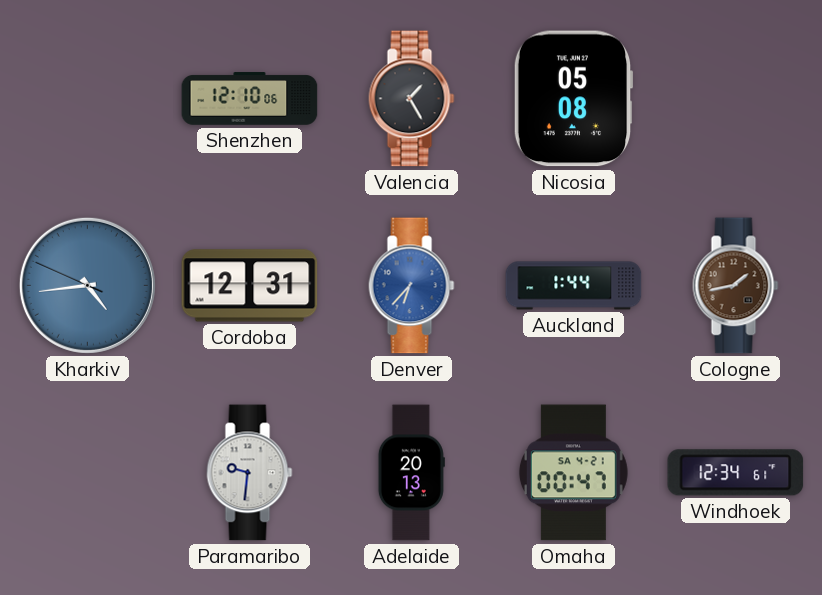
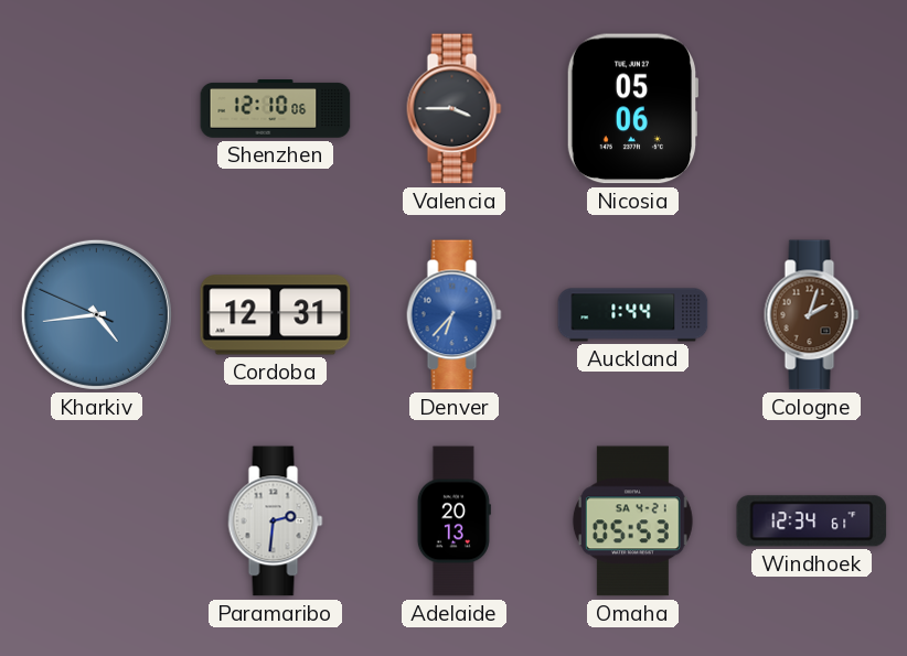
Valencia: 1:25 -> 3:45 (455, 109)
Nicosia: 05:08 -> 05:06 (632, 109)
Cologne: 1:43 -> 2:03 (812, 315)
Paramaribo: 9:31 -> 2:31 (276, 521)
Omaha: 00:47 -> 05:53 (632, 521)
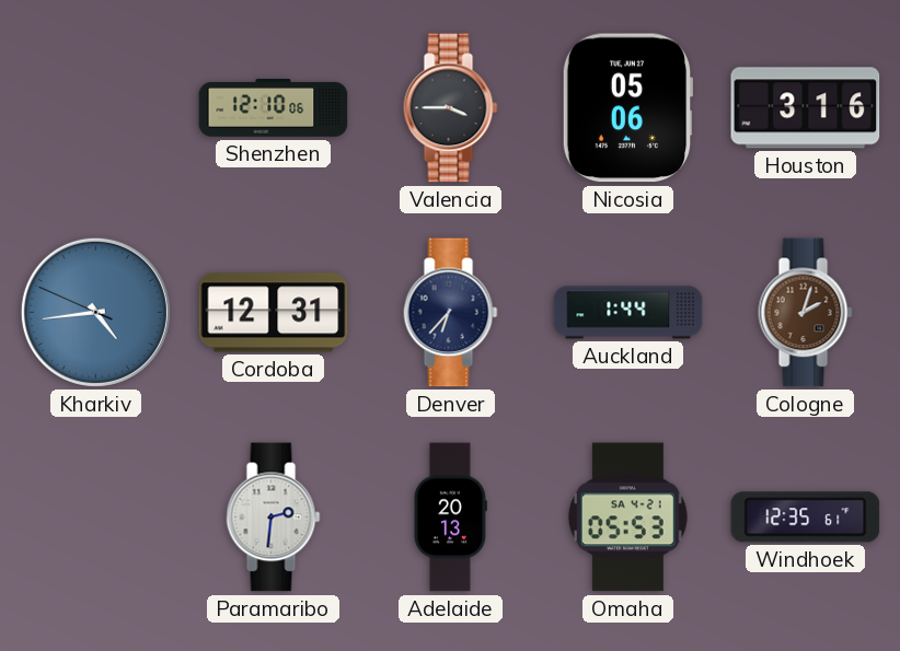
Houston: none -> 3:16 (806, 108)
Denver dial: blue -> navy (451, 313)
Windhoek: 12:34 -> 12:35 (806, 518)
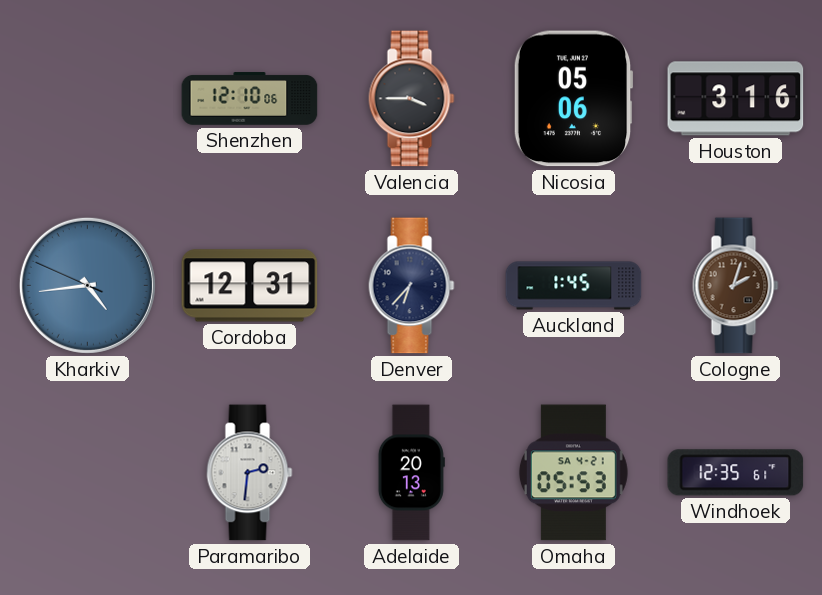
Auckland: 1:44 -> 1:45 (574, 286)
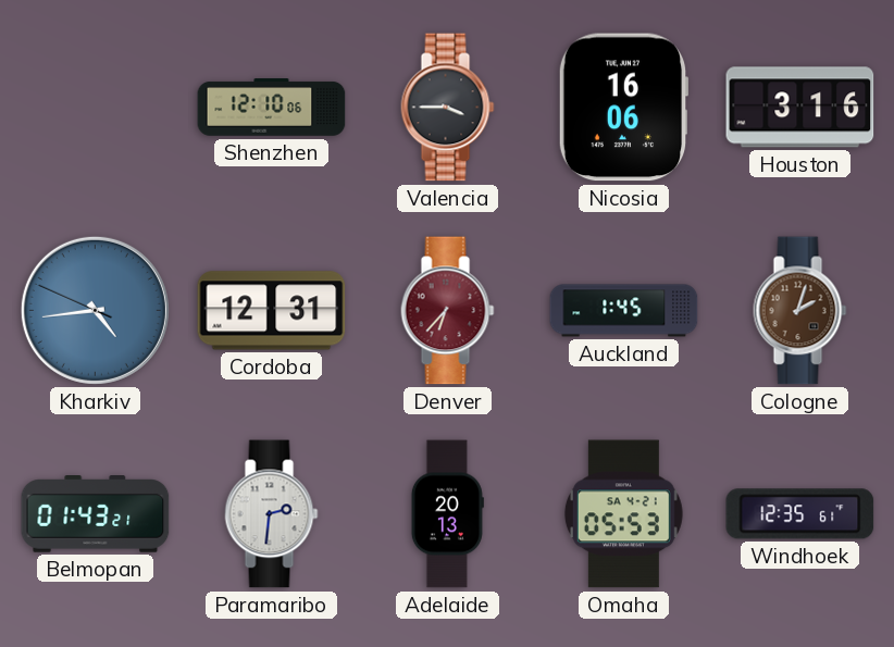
Nicosia: 05:06 -> 16:06 (623, 108)
Denver dial: navy -> burgundy (448, 311)
Belmopan: none -> 01:43 (96, 514)
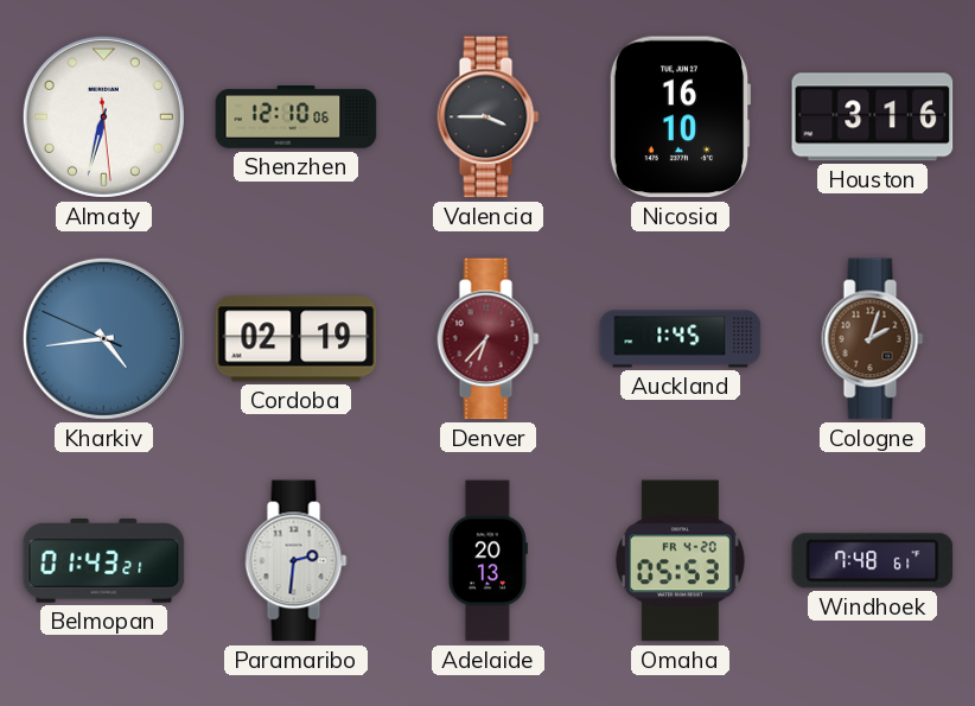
Almaty: none -> 6:32 (103, 116)
Nicosia: 16:06 -> 16:10 (680, 117)
Cordoba: 12:31 -> 02:19 (297, 339)
Omaha date: SA 4-21 -> FR 4-20 (680, 561)
Windhoek: 12:35 -> 7:48 (873, 561)
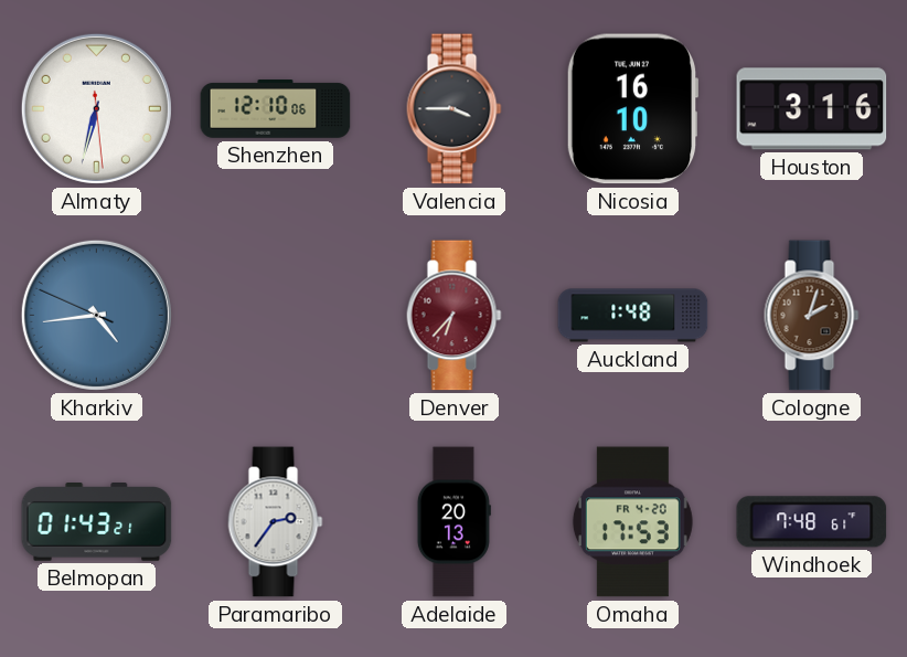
Cordoba: 02:19 -> none (297, 339)
Auckland: 1:45 -> 1:48 (633, 316)
Paramaribo: 2:31 -> 2:36 (276, 522)
Omaha: 05:53 -> 17:53 (632, 522)
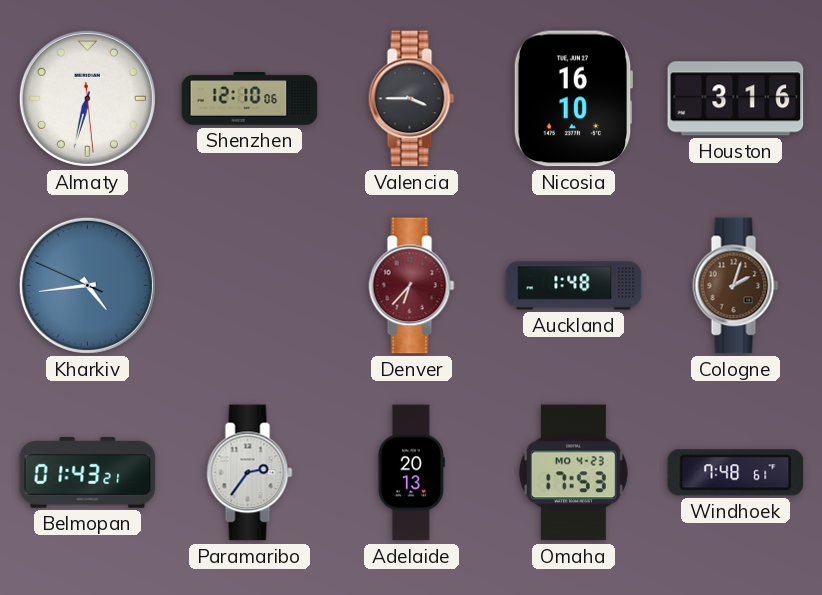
Omaha date: FR 4-20 -> MO 4-23 (573, 473)
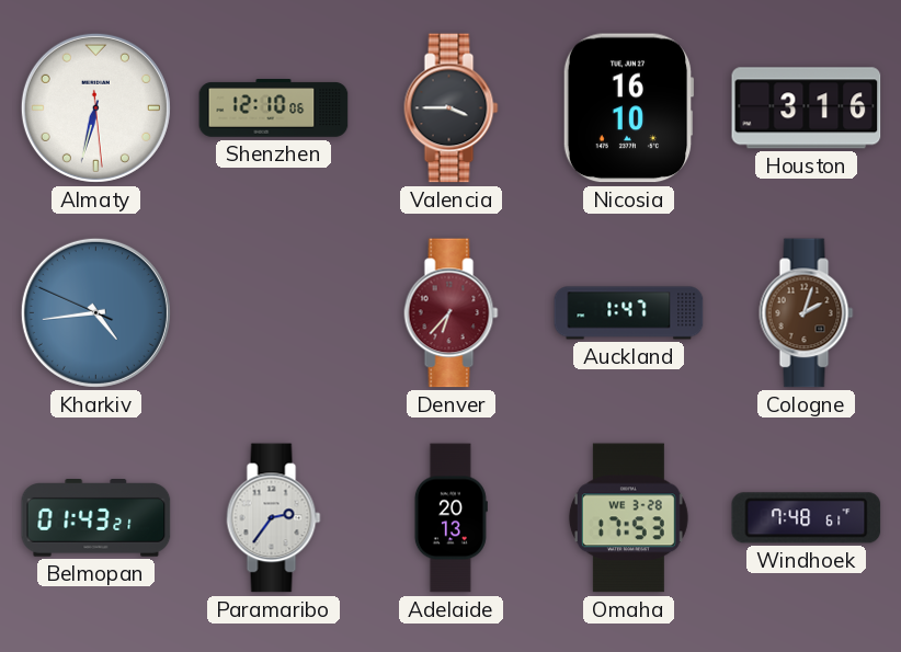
Auckland: 1:48 -> 1:47 (629, 313)
Omaha date: MO 4-23 -> WE 3-28 (628, 518)
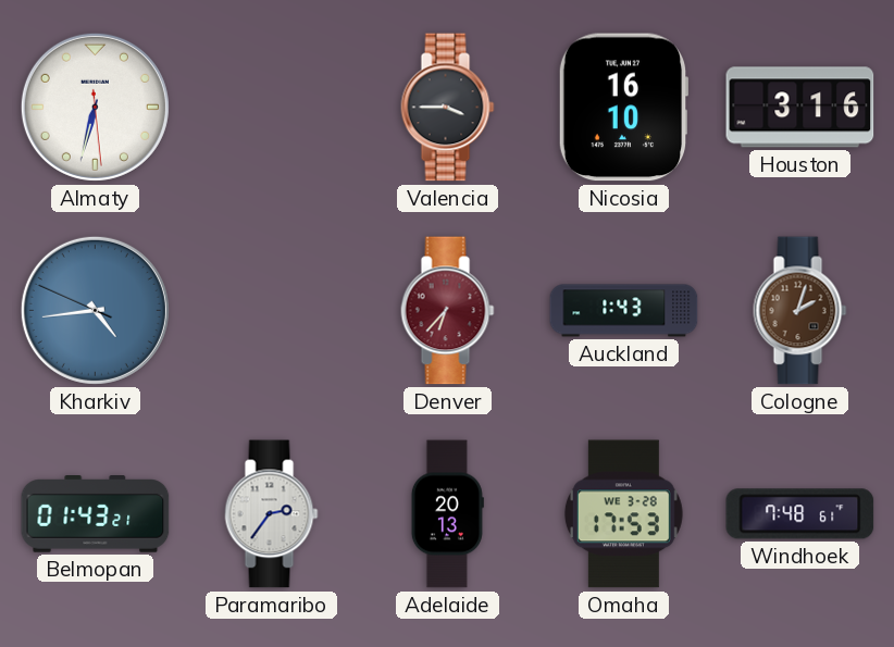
Shenzhen: 12:10 -> none (274, 108)
Auckland: 1:47 -> 1:43 (624, 311)
